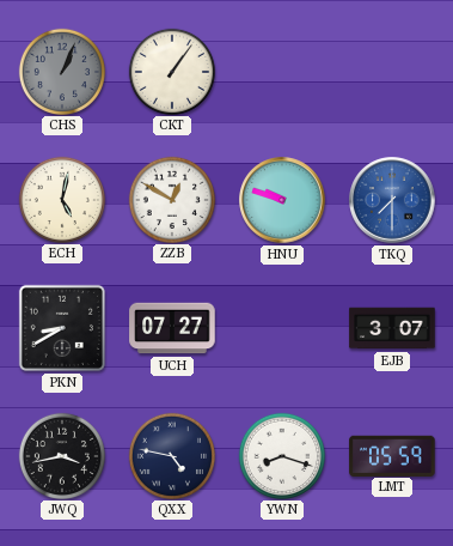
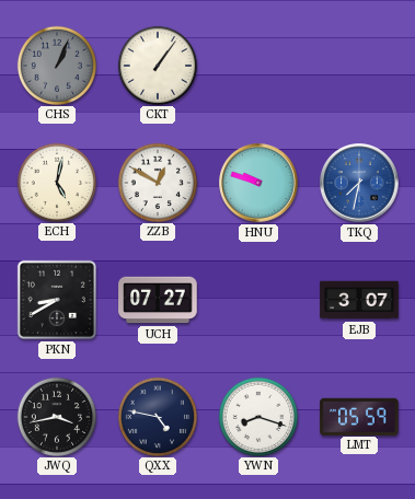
TKQ: 7:30 -> 7:32 (359, 183)
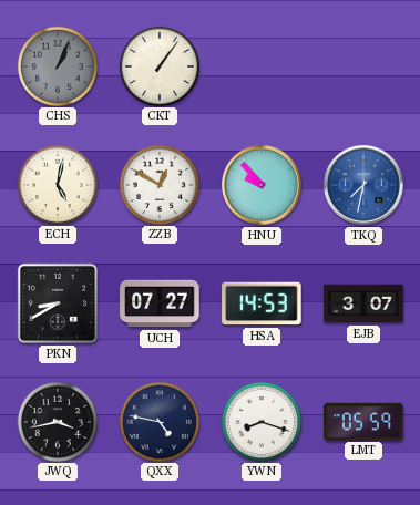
HNU: 9:48 -> 9:53 (262, 185)
HSA: none -> 14:53 (262, 303)
